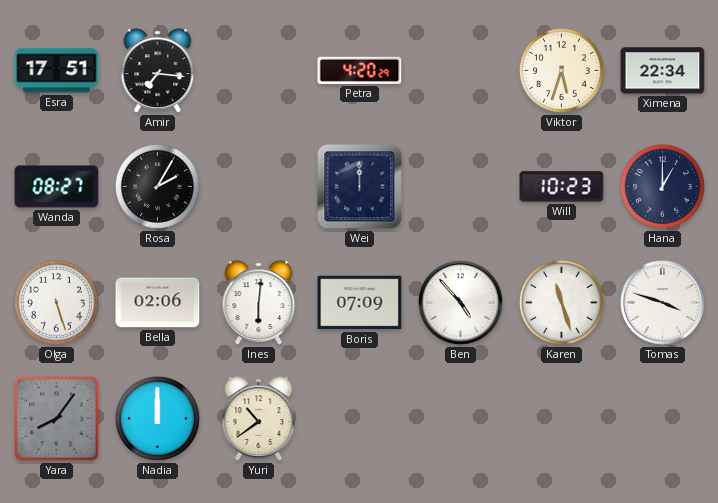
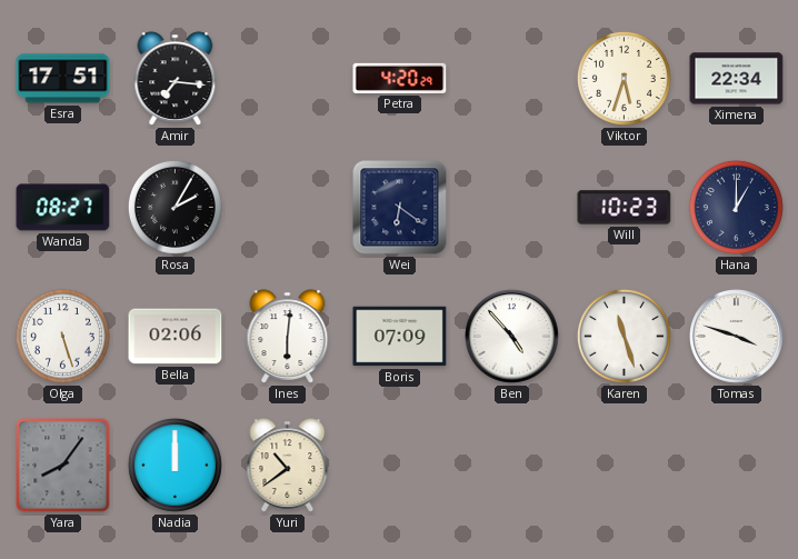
Wei: 12:00 -> 6:21 (400, 208)
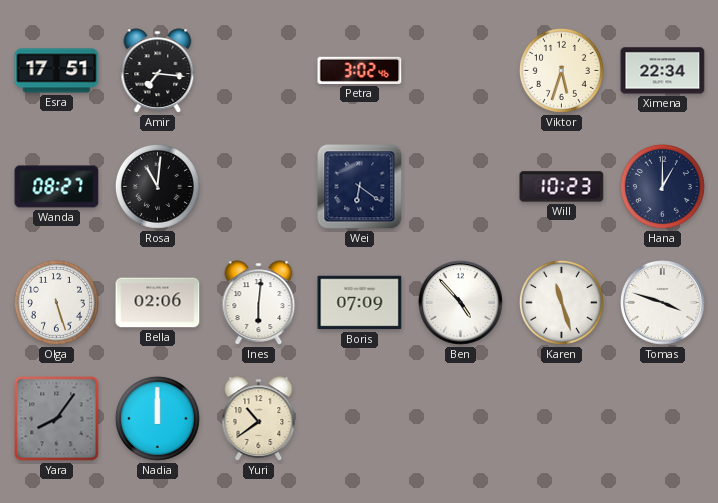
Petra: 4:20 -> 3:02 (360, 70)
Rosa: 2:05 -> 11:01 (157, 186)
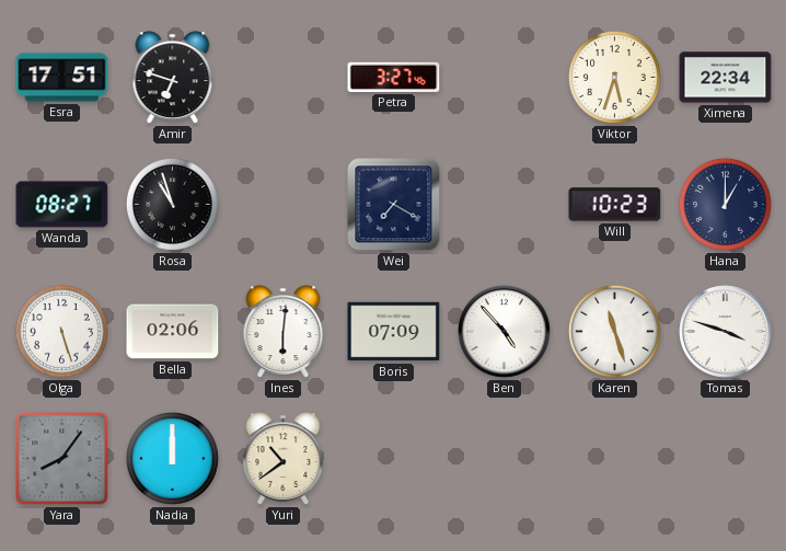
Amir: 7:16 -> 6:48 (173, 78)
Petra: 3:02 -> 3:27 (394, 77)
Rosa: 11:01 -> 10:57 (172, 204)
Wei: 6:21 -> 7:20 (394, 205)
